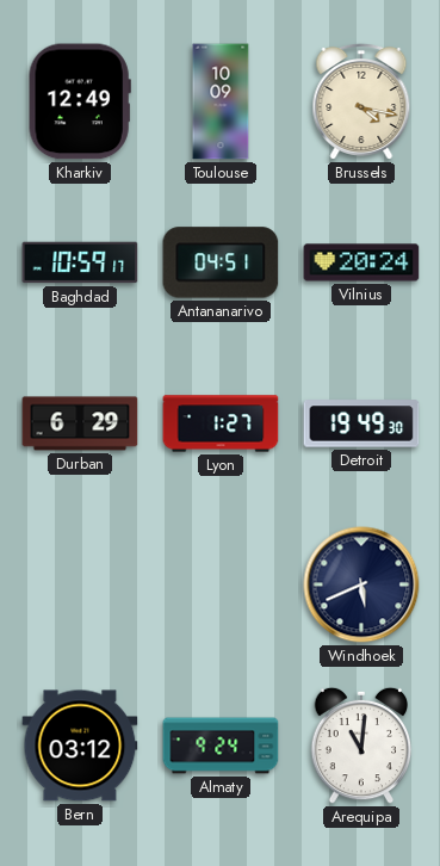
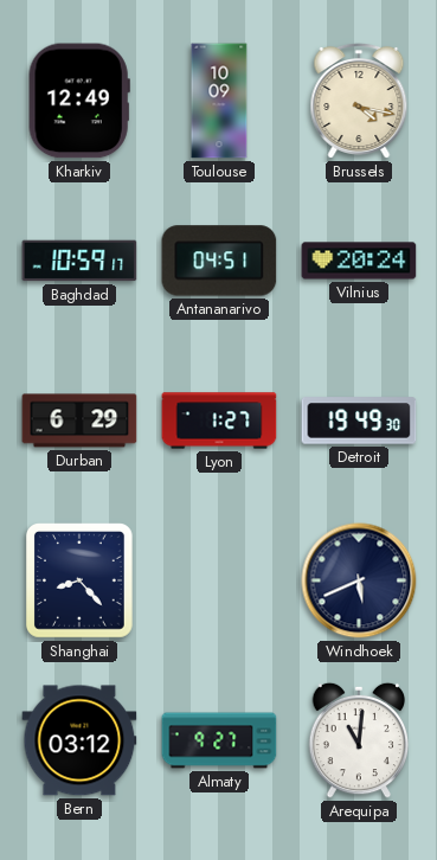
Shanghai: none -> 8:23 (81, 582)
Almaty: 9:24 -> 9:27 (219, 740)
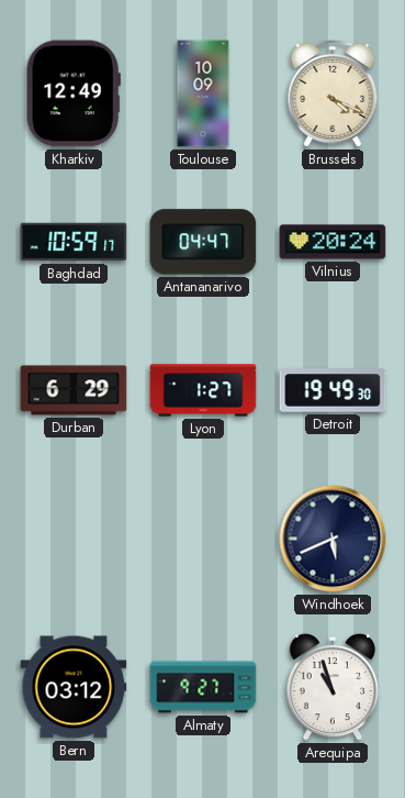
Brussels: 4:17 -> 4:19 (333, 93)
Antananarivo: 04:51 -> 04:47 (203, 242)
Shanghai: 8:23 -> none (81, 582)
Arequipa: 11:01 -> 10:57 (333, 687)
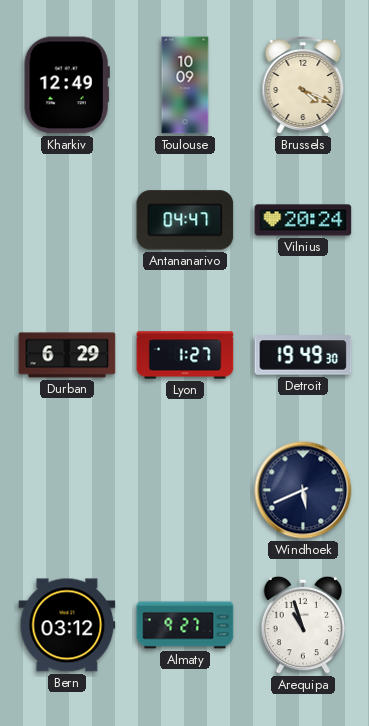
Baghdad: 10:59 -> none (74, 242)
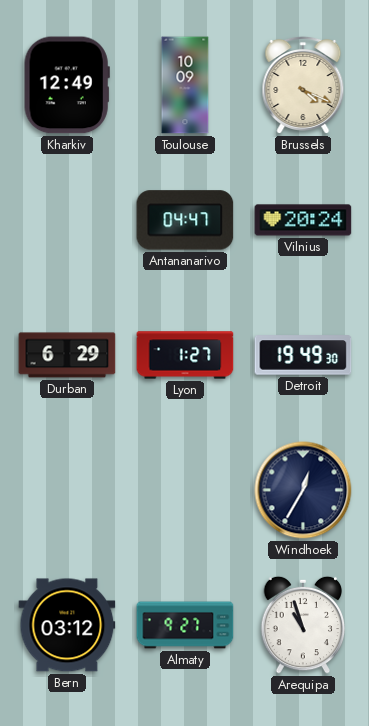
Windhoek: 5:41 -> 12:35 (303, 490)
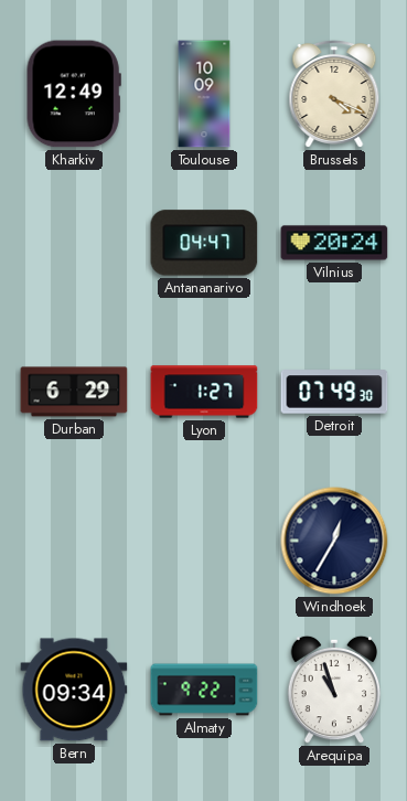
Detroit: 19:49 -> 07:49 (334, 392)
Bern: 03:12 -> 09:34 (74, 690)
Almaty: 9:27 -> 9:22 (204, 690)
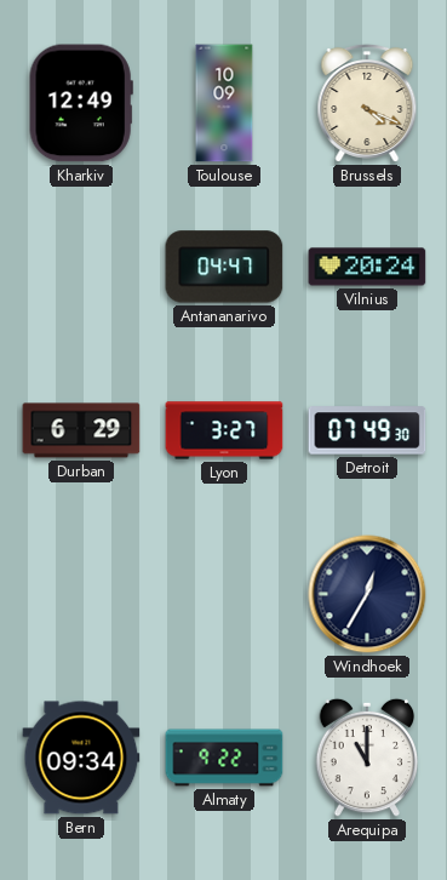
Lyon: 1:27 -> 3:27 (224, 430)
Arequipa: 10:57 -> 11:00 (367, 758)
